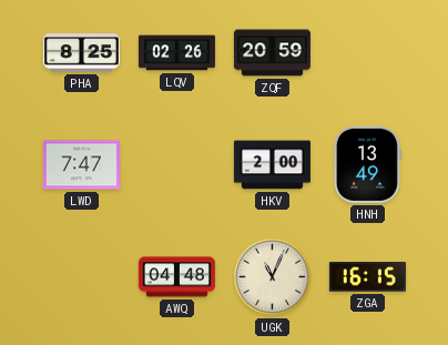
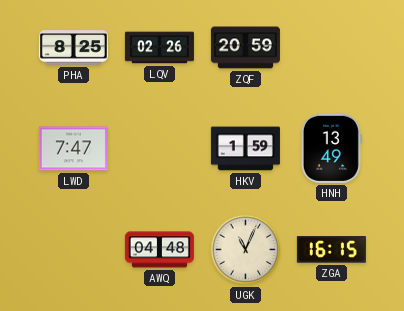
HKV: 2:00 -> 1:59 (245, 149)
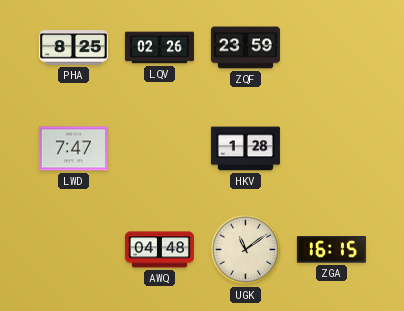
ZQF: 20:59 -> 23:59 (245, 48)
HKV: 1:59 -> 1:28 (245, 149)
HNH: 13:49 -> none (331, 148)
UGK: 11:04 -> 11:09 (246, 250)
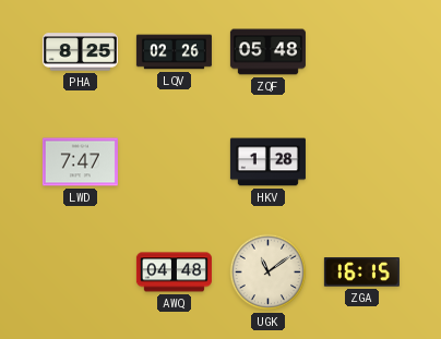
ZQF: 23:59 -> 05:48 (267, 52)
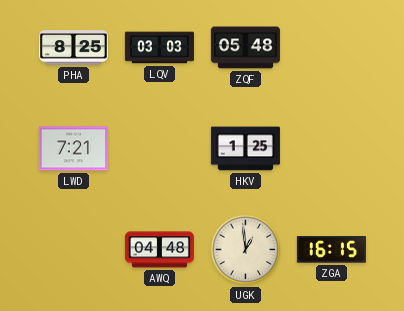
LQV: 02:26 -> 03:03 (159, 48)
LWD: 7:47 -> 7:21 (73, 149)
HKV: 1:28 -> 1:25 (245, 149)
UGK: 11:09 -> 12:59 (246, 250)
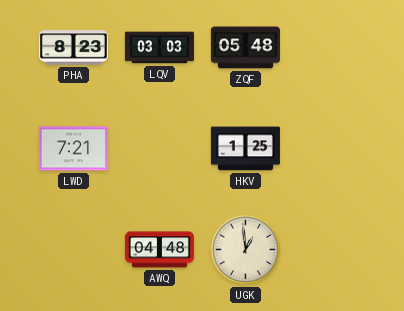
PHA: 8:25 -> 8:23 (73, 48)
ZGA: 16:15 -> none (331, 250)
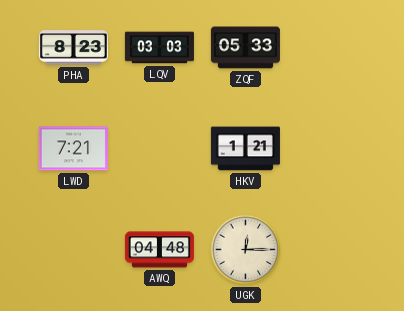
ZQF: 05:48 -> 05:33 (245, 48)
HKV: 1:25 -> 1:21 (245, 149)
UGK: 12:59 -> 12:15 (246, 250)
